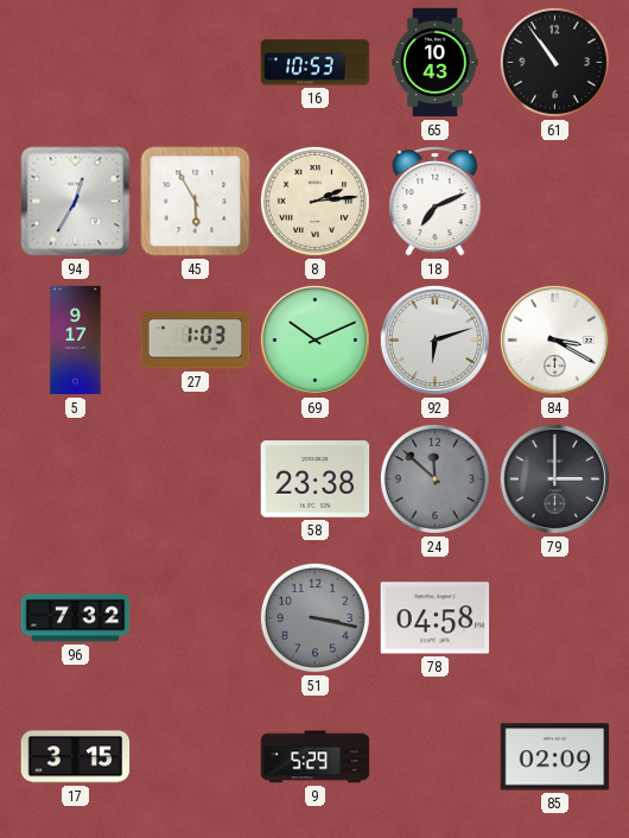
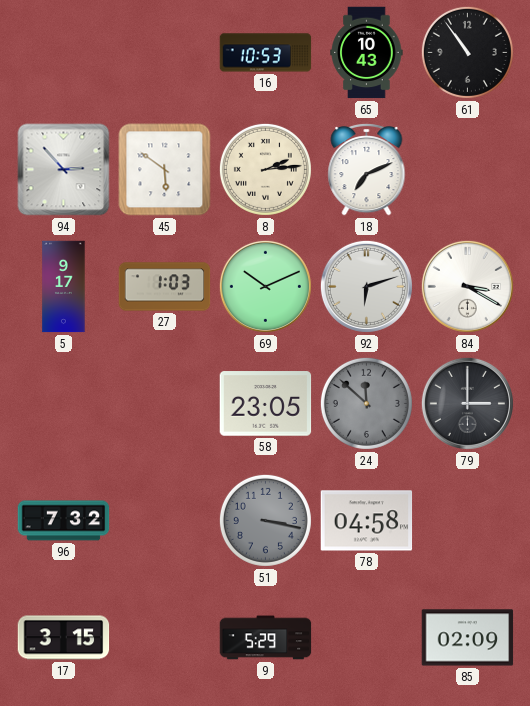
94: 12:35 -> 2:53 (64, 170)
45: 5:55 -> 5:51 (165, 170)
58: 23:38 -> 23:05 (266, 404)
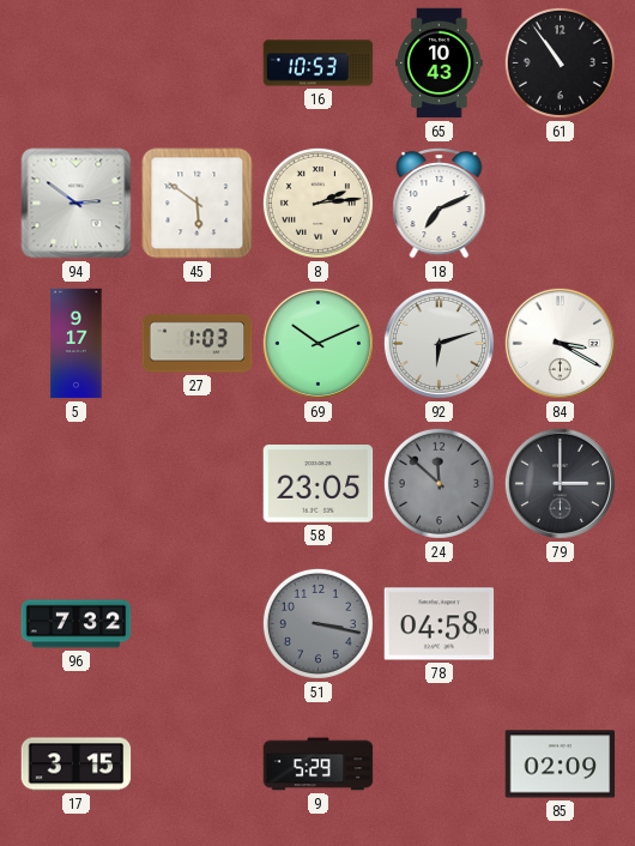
94: 2:53 -> 2:51 (77, 204)
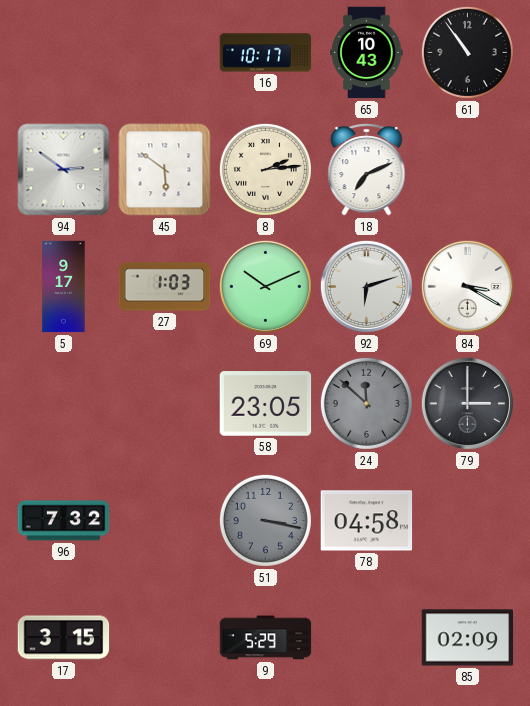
16: 10:53 -> 10:17 (266, 53)
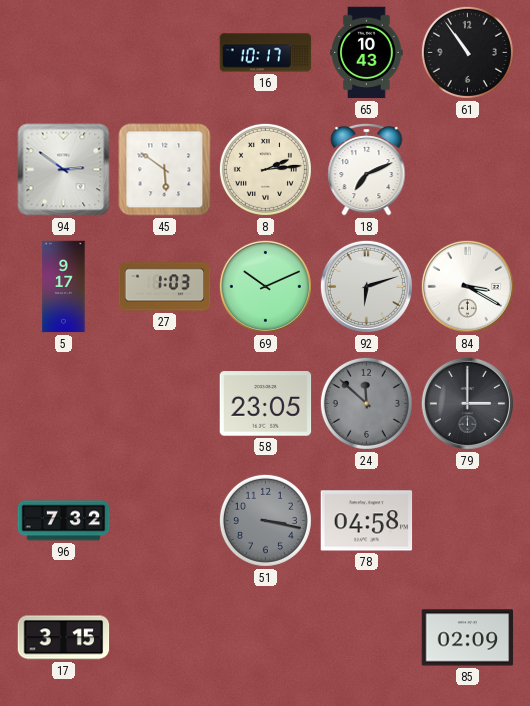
9: 5:29 -> none (266, 638)
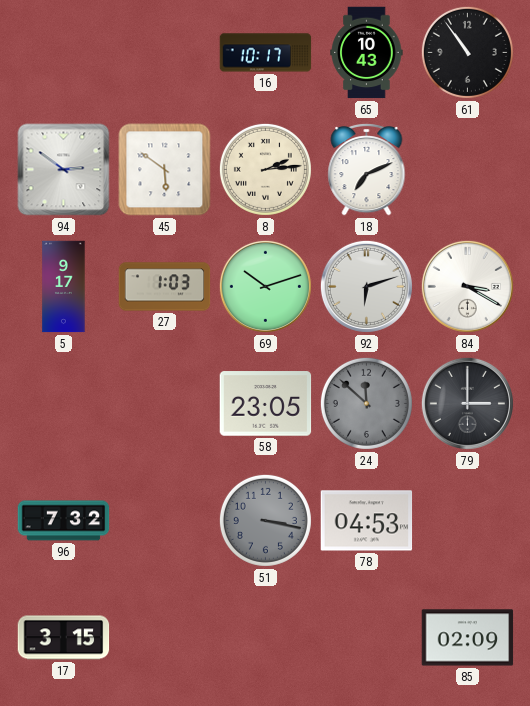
69: 10:11 -> 10:12 (265, 286)
78: 04:58 -> 04:53 (367, 521)
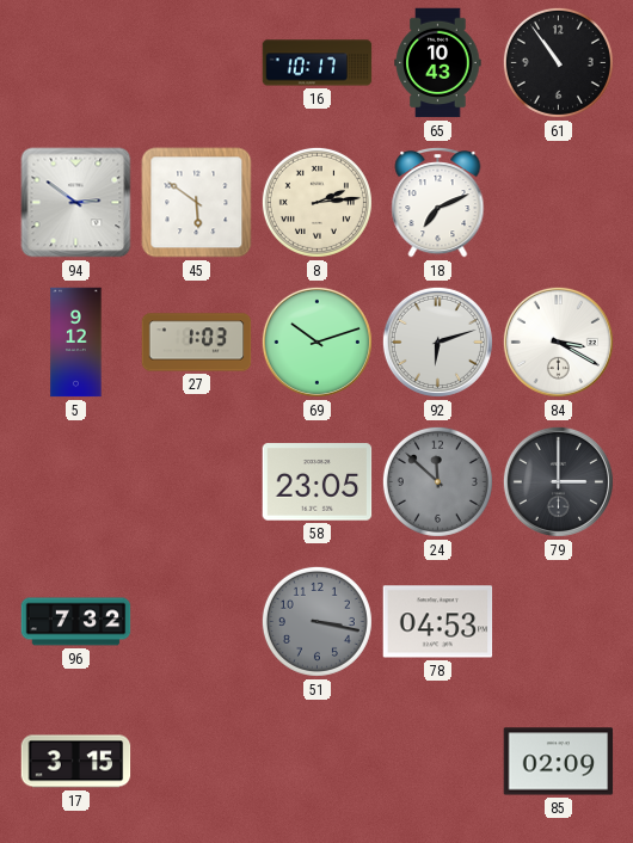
5: 9:17 -> 9:12 (76, 343)
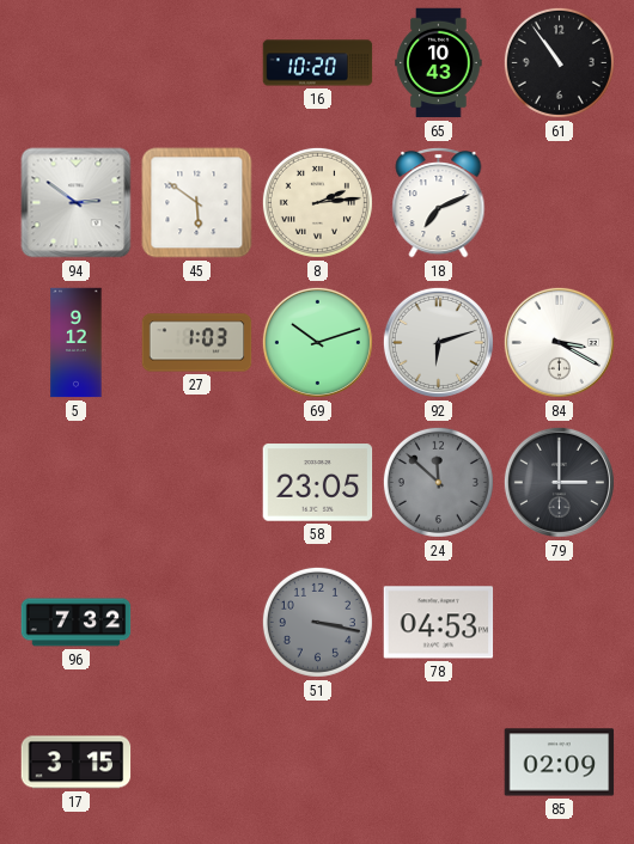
16: 10:17 -> 10:20 (318, 63)
